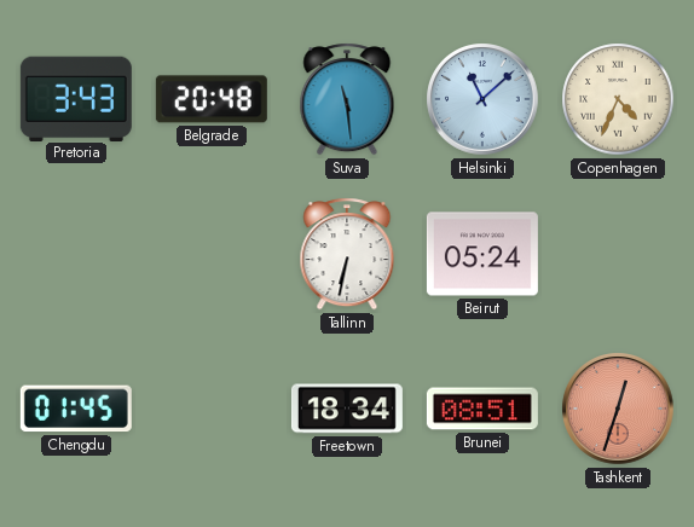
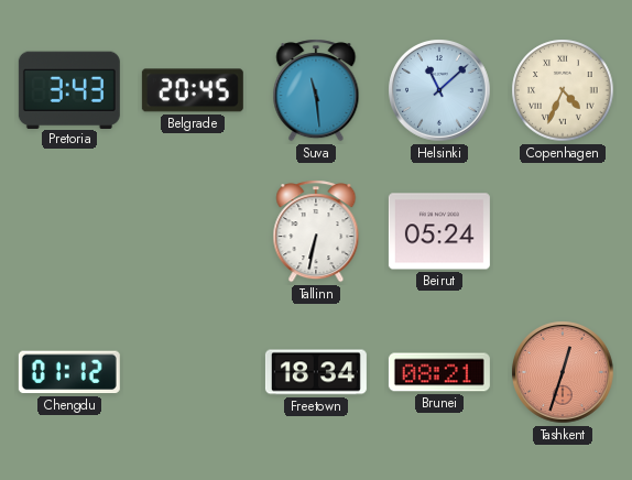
Belgrade: 20:48 -> 20:45 (193, 90)
Chengdu: 01:45 -> 01:12 (69, 372)
Brunei: 08:51 -> 08:21 (439, 372)
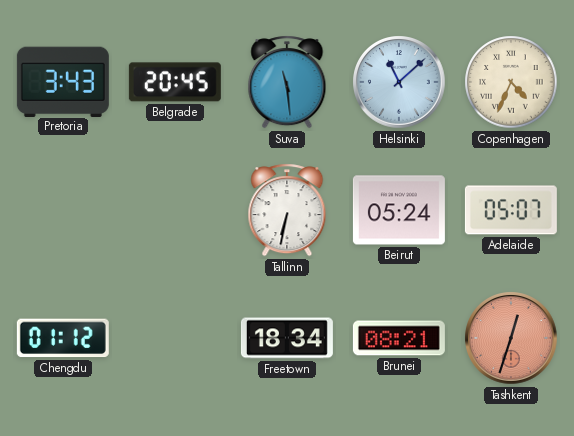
Adelaide: none -> 05:07 (511, 210)
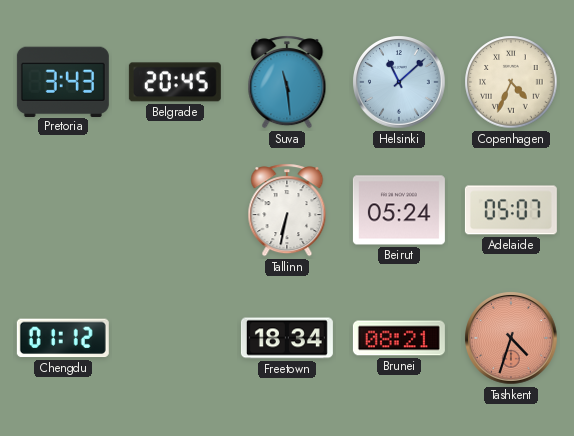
Tashkent: 12:33 -> 4:33 (511, 338)
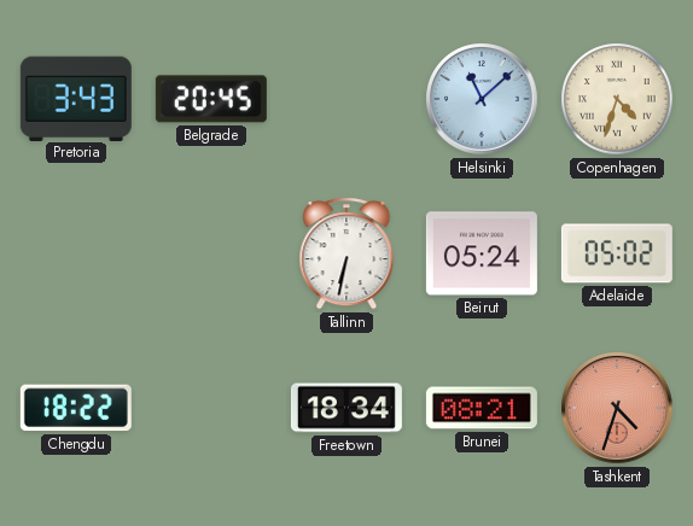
Suva: 11:29 -> none (287, 82)
Copenhagen: 4:34 -> 4:33 (617, 99)
Adelaide: 05:07 -> 05:02 (617, 253)
Chengdu: 01:12 -> 18:22 (76, 408)
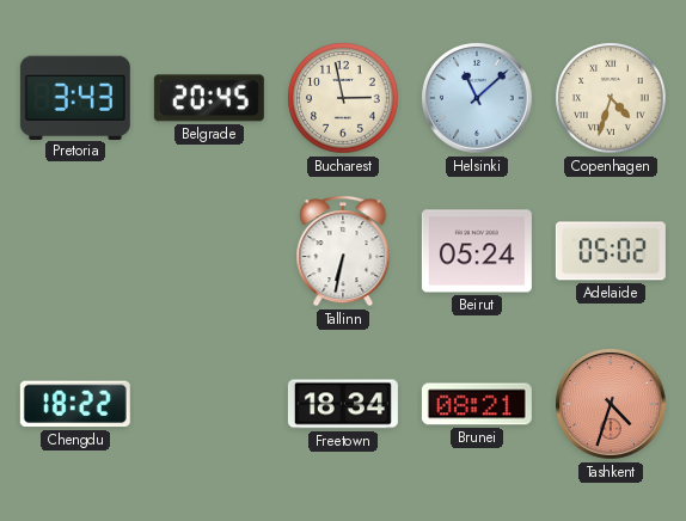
Bucharest: none -> 2:58 (343, 98)
